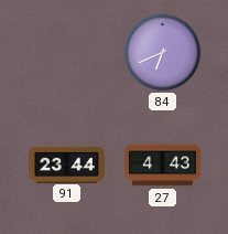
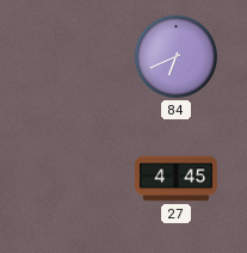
91: 23:44 -> none (67, 164)
27: 4:43 -> 4:45 (177, 179)
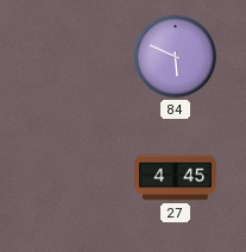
84: 6:41 -> 5:49 (175, 56)
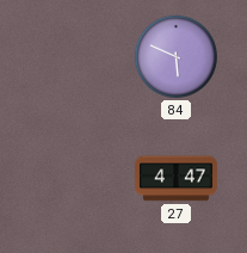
27: 4:45 -> 4:47 (177, 179)
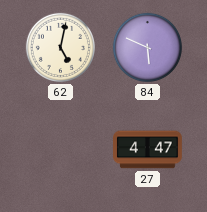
62: none -> 5:02 (60, 47)
